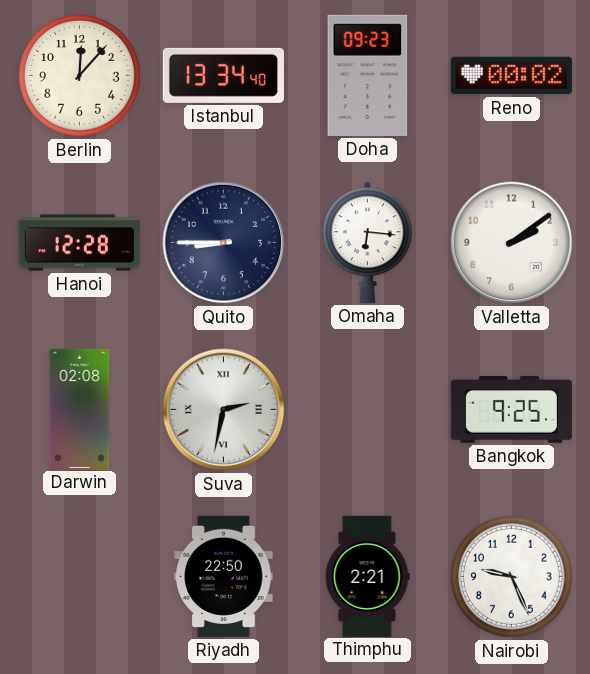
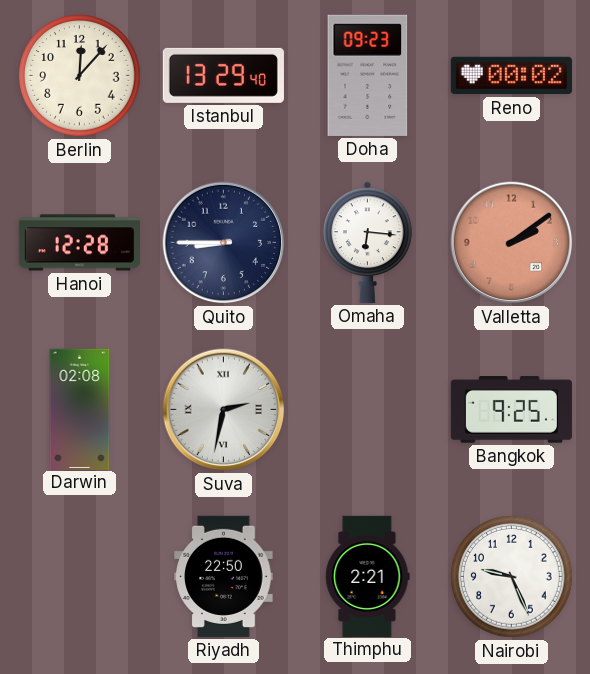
Istanbul: 13:34 -> 13:29 (223, 75)
Valletta dial: white -> salmon (512, 243)
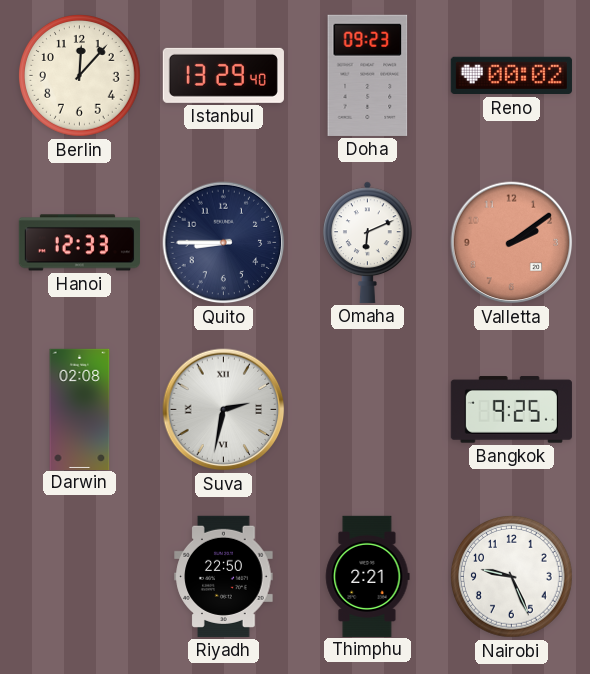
Hanoi: 12:28 -> 12:33 (79, 243)
Omaha: 6:16 -> 6:11 (368, 242)
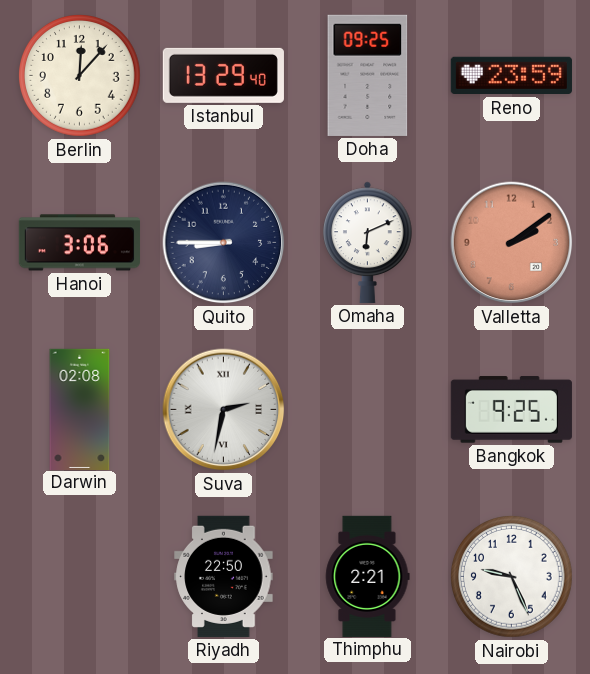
Doha: 09:23 -> 09:25 (368, 75)
Reno: 00:02 -> 23:59 (511, 76)
Hanoi: 12:33 -> 3:06 (79, 243)
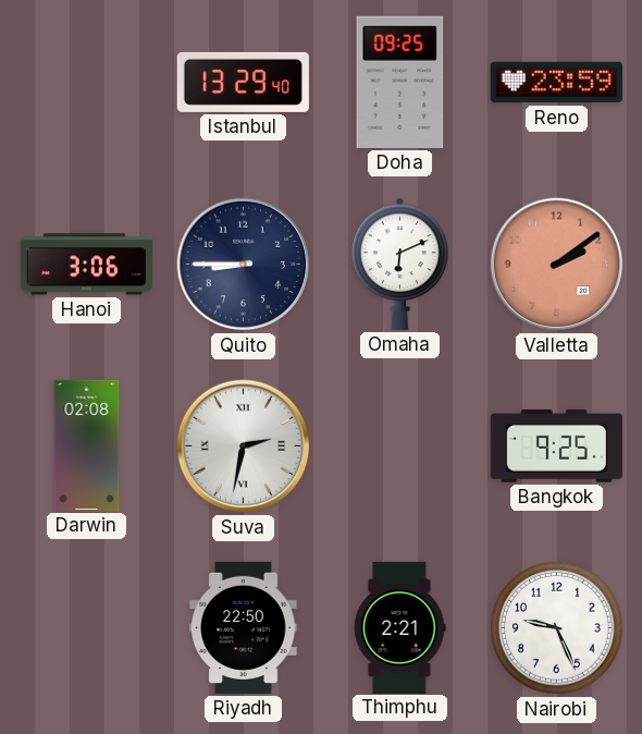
Berlin: 12:07 -> none (80, 76)
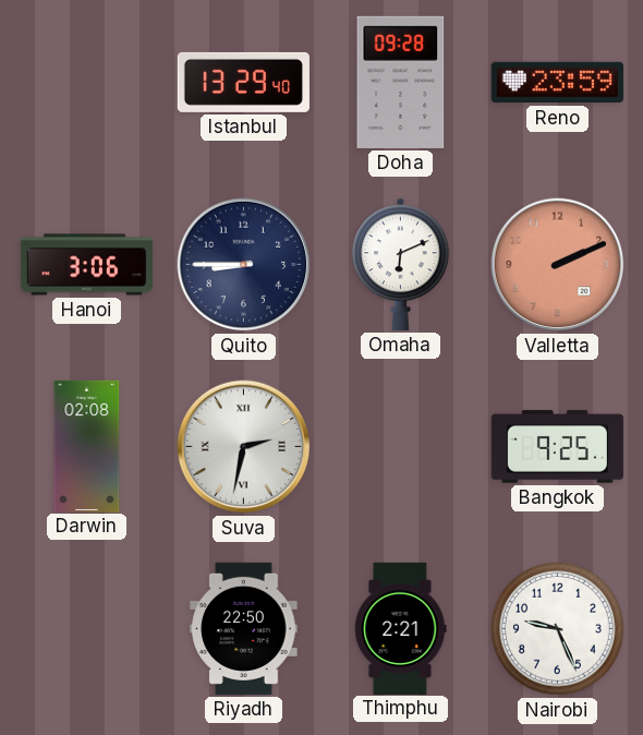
Doha: 09:25 -> 09:28 (401, 82)
Valletta: 2:09 -> 2:11 (558, 265)
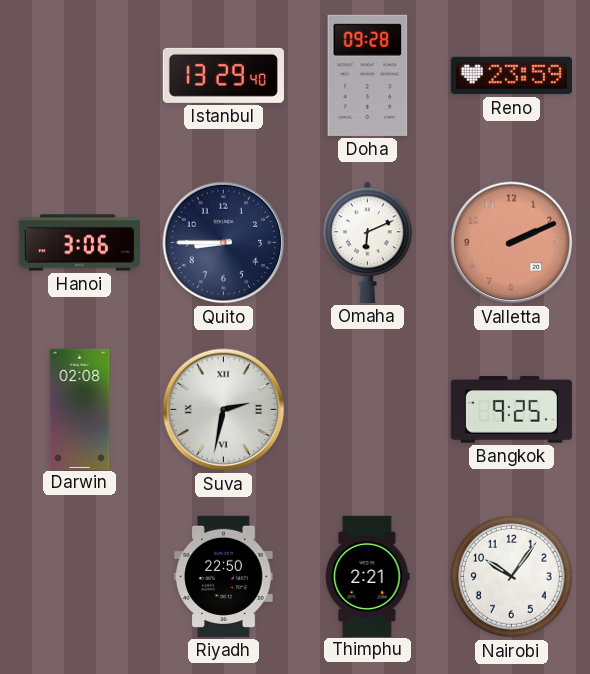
Nairobi: 9:26 -> 10:06 (512, 577)
